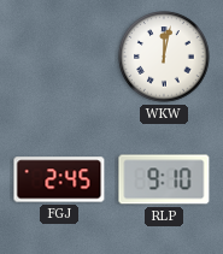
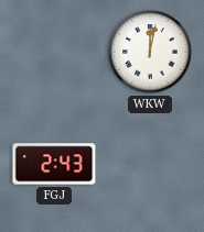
FGJ: 2:45 -> 2:43 (54, 164)
RLP: 9:10 -> none (164, 179)
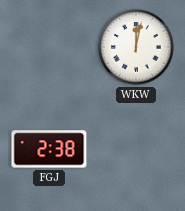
FGJ: 2:43 -> 2:38 (49, 149)
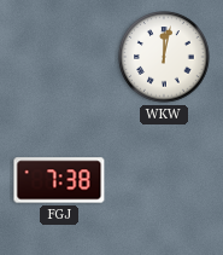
FGJ: 2:38 -> 7:38 (59, 180)
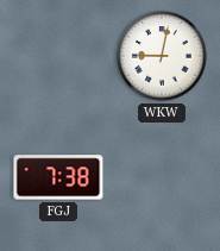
WKW: 12:02 -> 9:02 (162, 56)
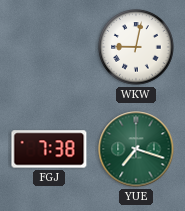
YUE: none -> 7:18 (136, 149)
